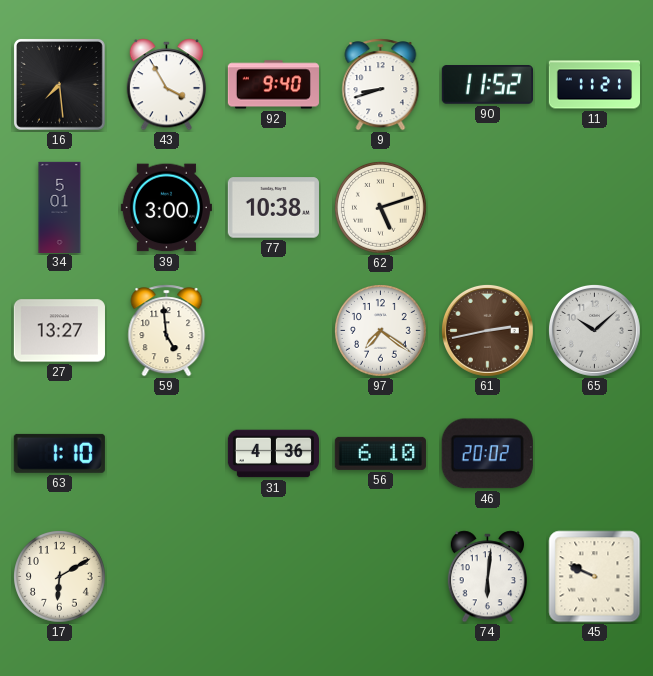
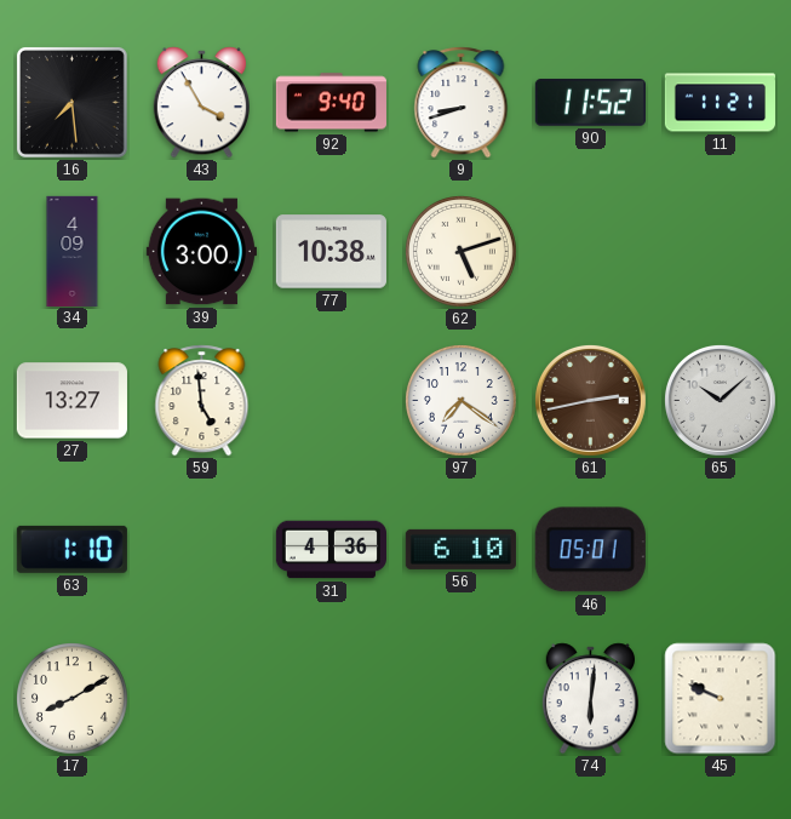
34: 5:01 -> 4:09 (73, 251)
46: 20:02 -> 05:01 (590, 550)
17: 6:10 -> 8:10 (73, 699)
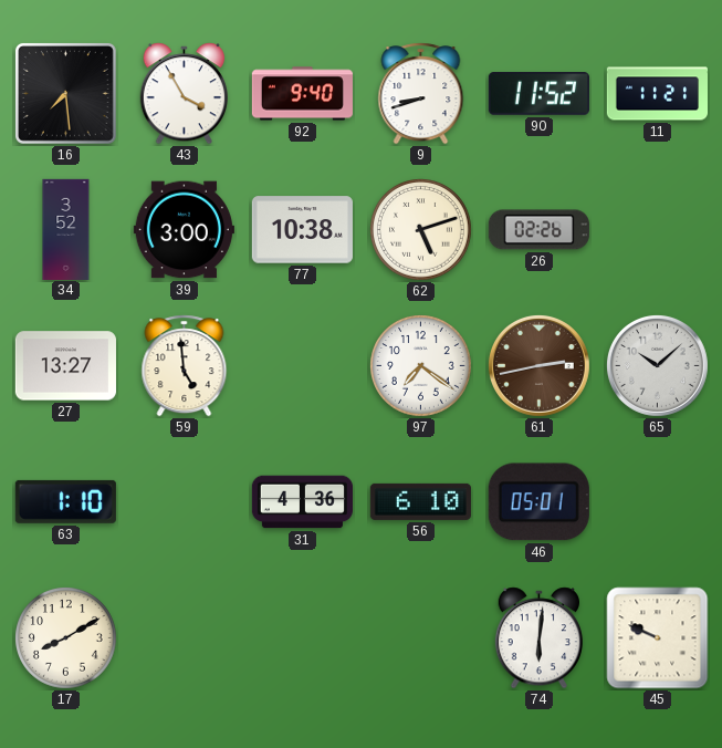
34: 4:09 -> 3:52 (66, 229)
26: none -> 02:26 (538, 230)
